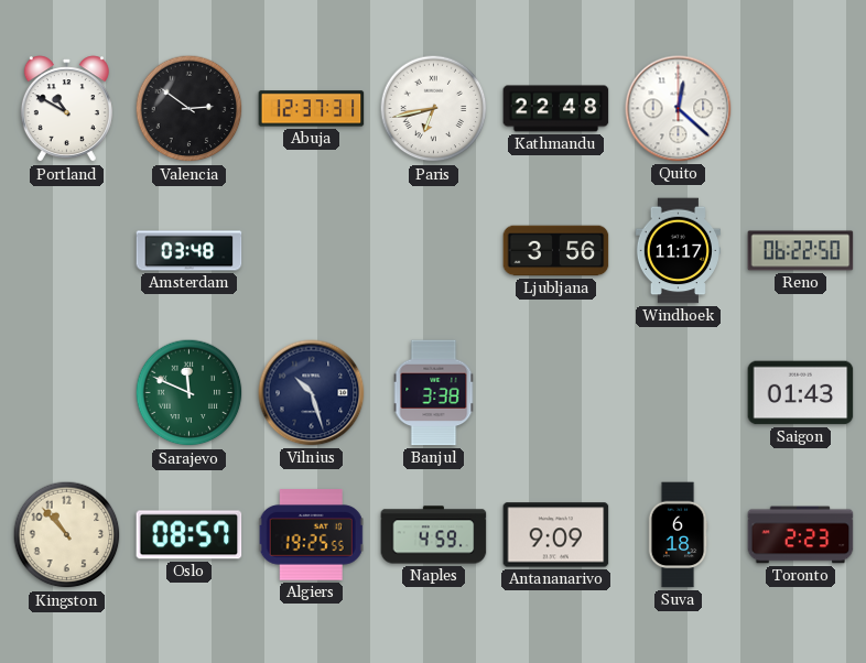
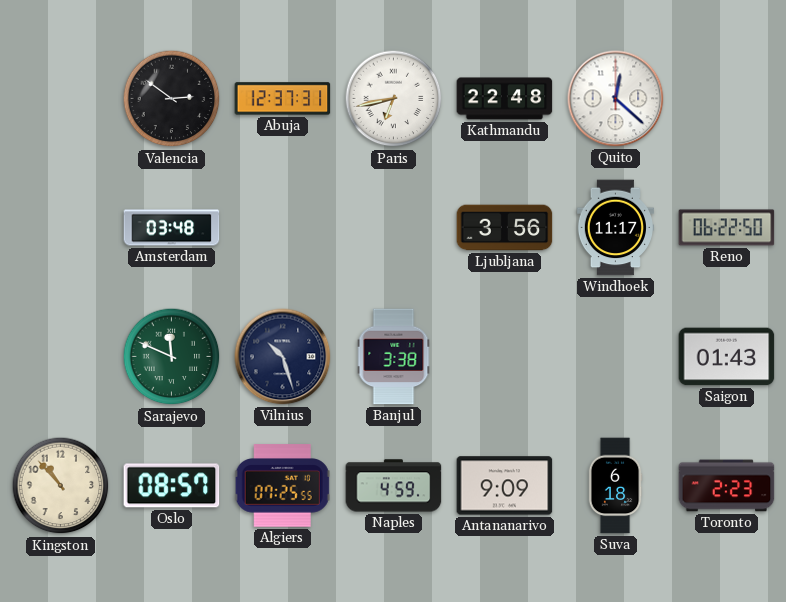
Portland: 10:50 -> none (66, 109)
Algiers: 19:25 -> 07:25 (282, 486)
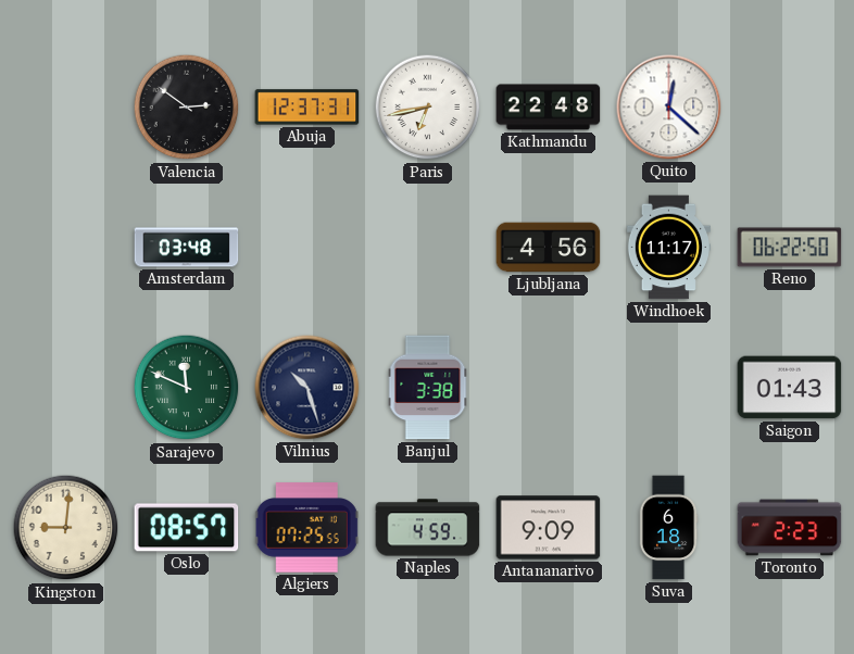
Ljubljana: 3:56 -> 4:56 (549, 248)
Kingston: 10:53 -> 9:01 (66, 528)
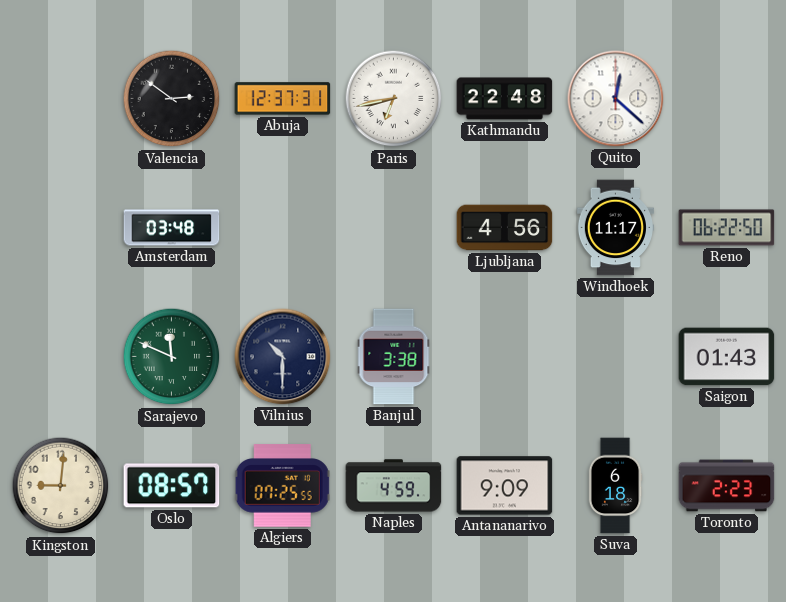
Vilnius: 10:27 -> 10:30 (283, 357)
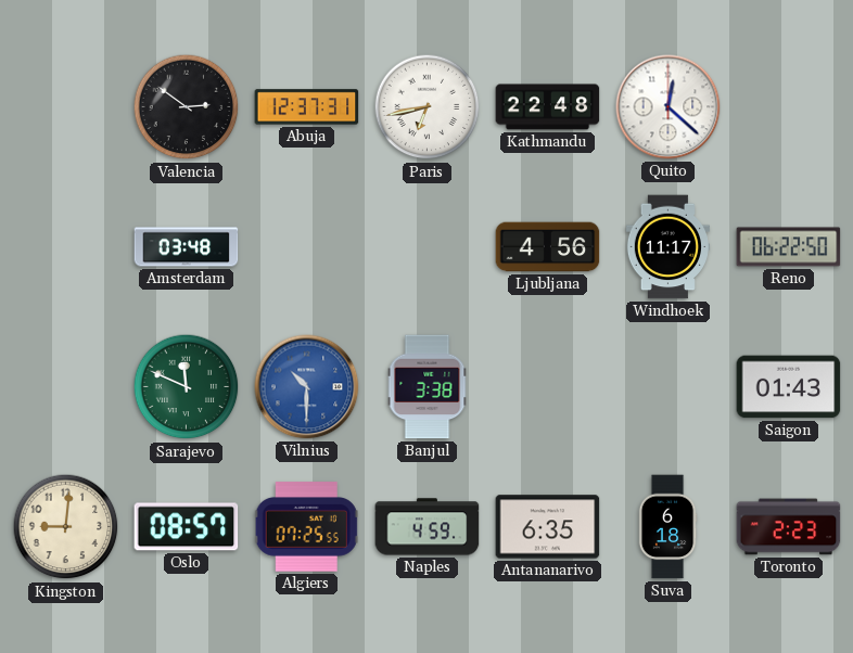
Vilnius dial: navy -> blue (307, 387)
Antananarivo: 9:09 -> 6:35 (548, 527)
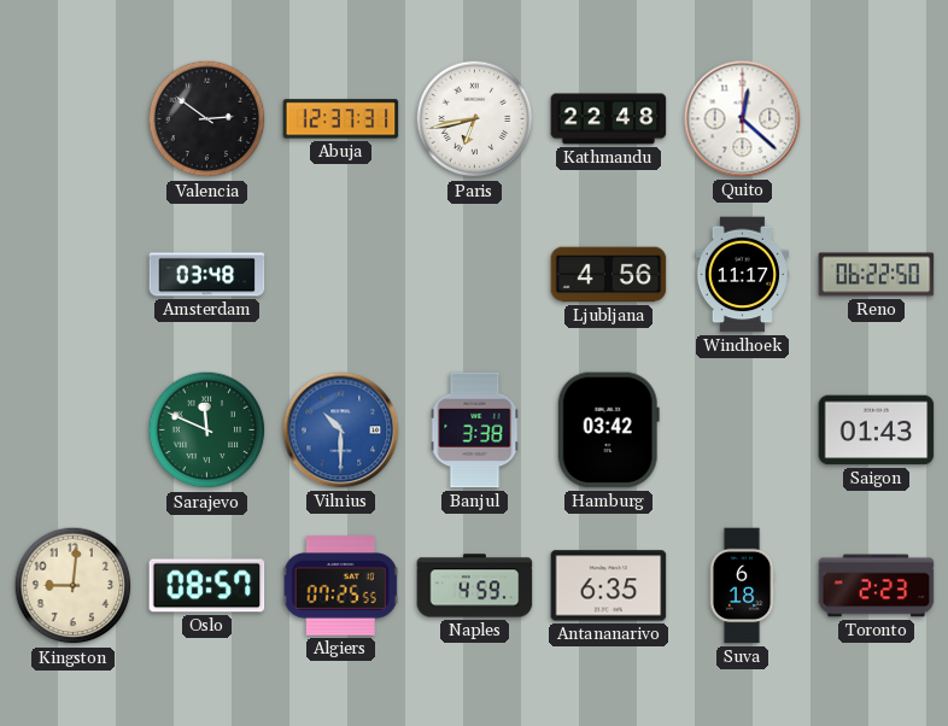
Hamburg: none -> 03:42 (608, 431)
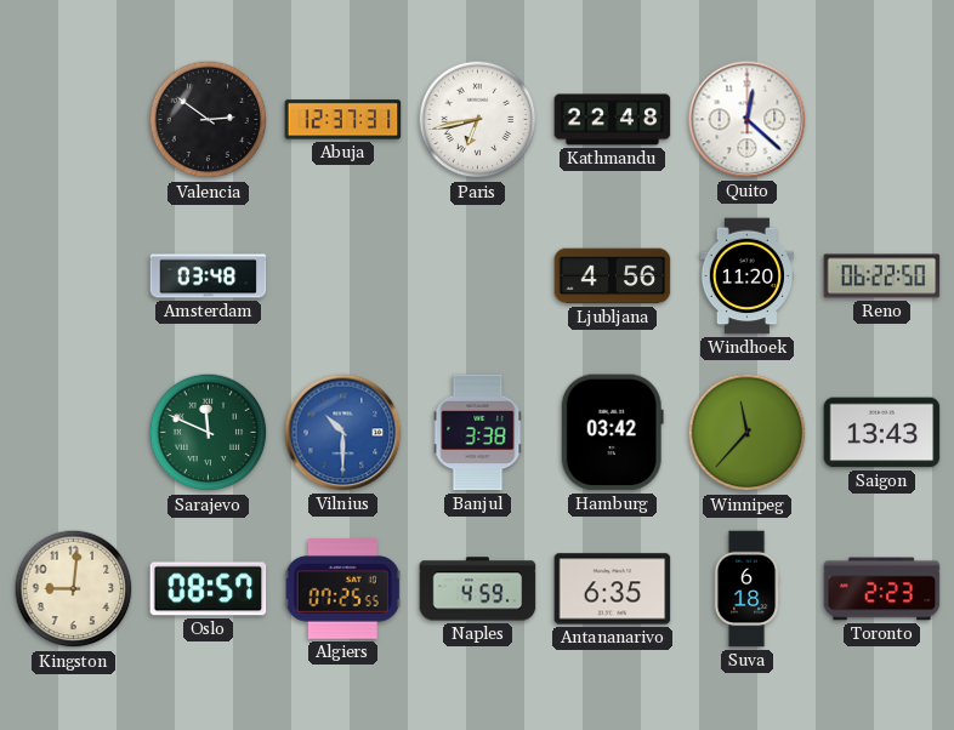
Windhoek: 11:17 -> 11:20 (746, 276)
Winnipeg: none -> 11:37 (748, 433)
Saigon: 01:43 -> 13:43 (882, 433)
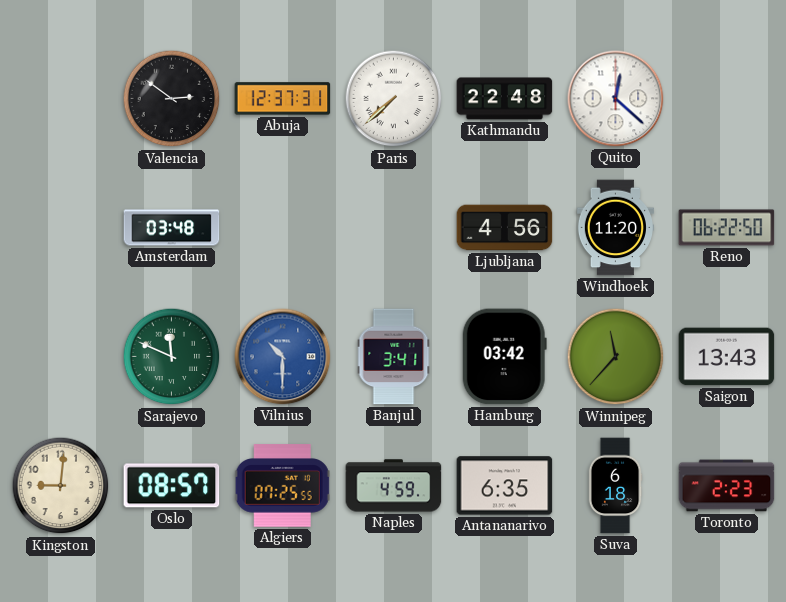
Paris: 6:43 -> 7:38 (394, 99)
Banjul: 3:38 -> 3:41 (394, 357)
